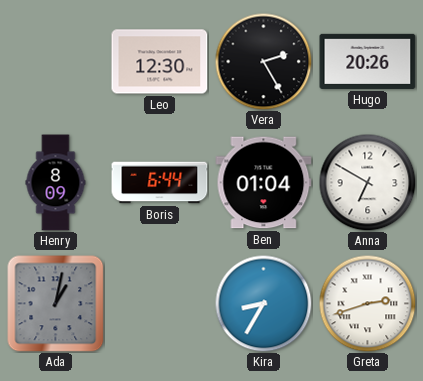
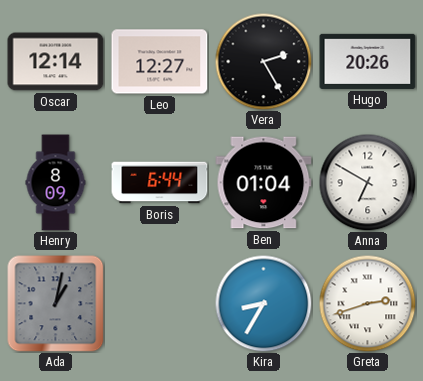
Oscar: none -> 12:14 (56, 62)
Leo: 12:30 -> 12:27 (160, 62)
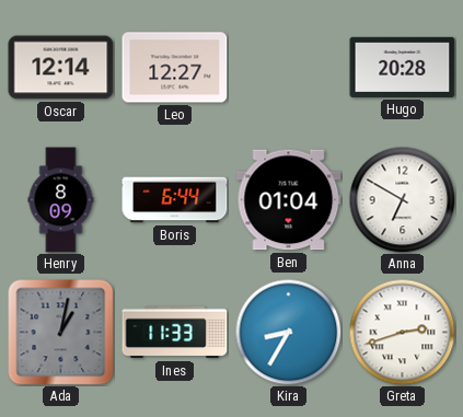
Vera: 2:25 -> none (263, 61)
Hugo: 20:26 -> 20:28 (403, 67)
Ines: none -> 11:33 (175, 333)
